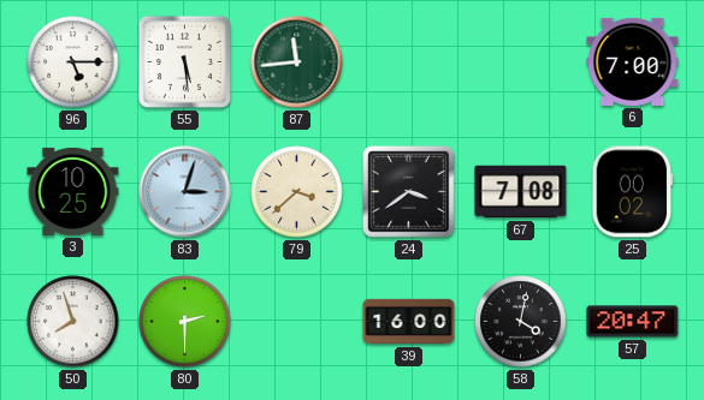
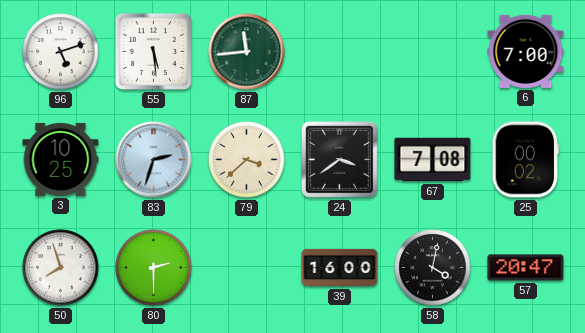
96: 5:15 -> 5:12 (61, 52)
83: 3:03 -> 2:33 (154, 160)
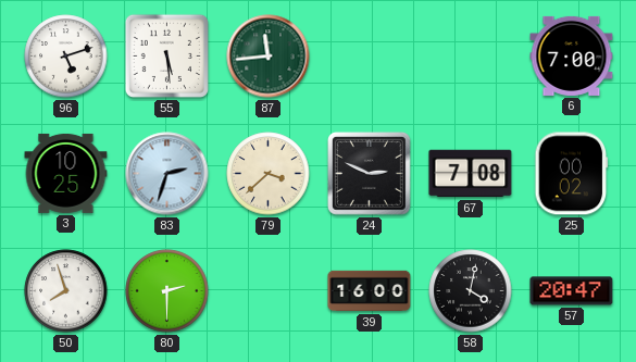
24: 3:39 -> 2:49 (370, 174)
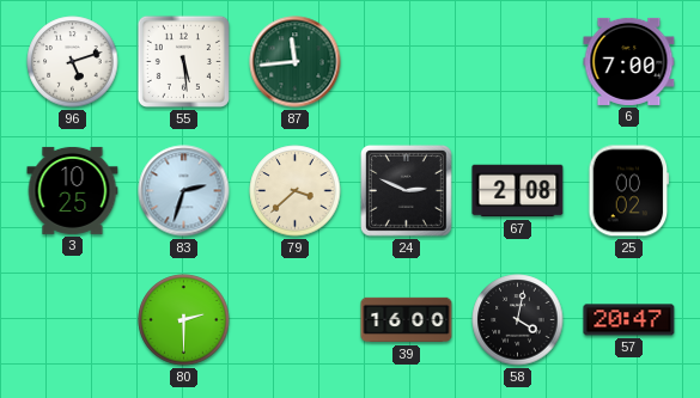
67: 7:08 -> 2:08 (518, 191)
50: 7:57 -> none (66, 291)
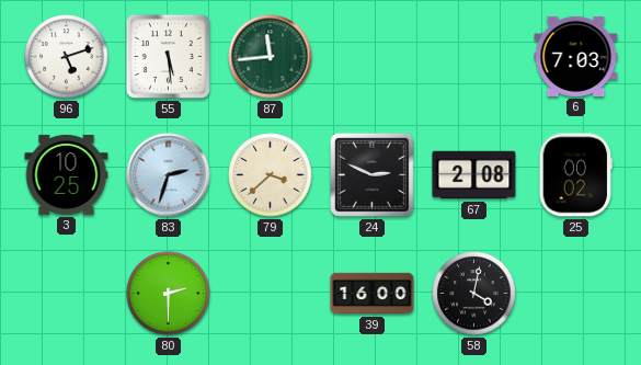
6: 7:00 -> 7:03 (576, 56)
57: 20:47 -> none (629, 320)
